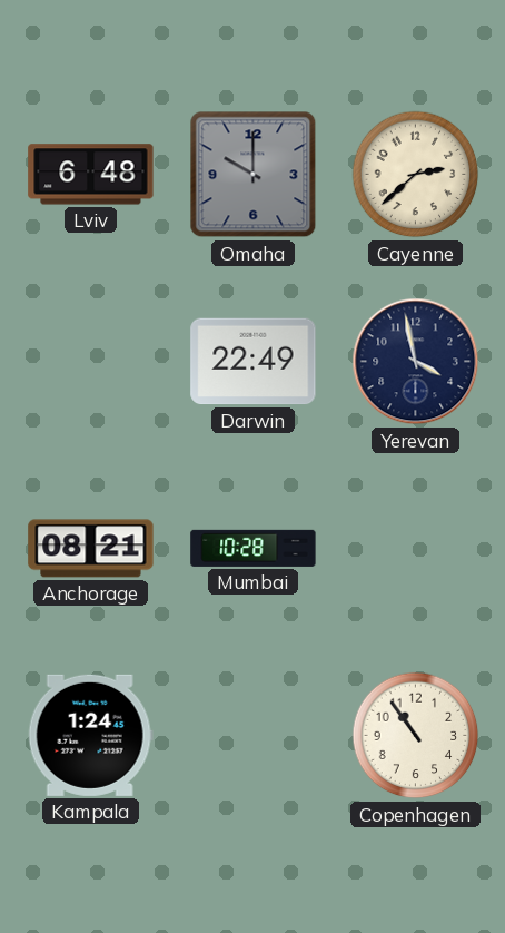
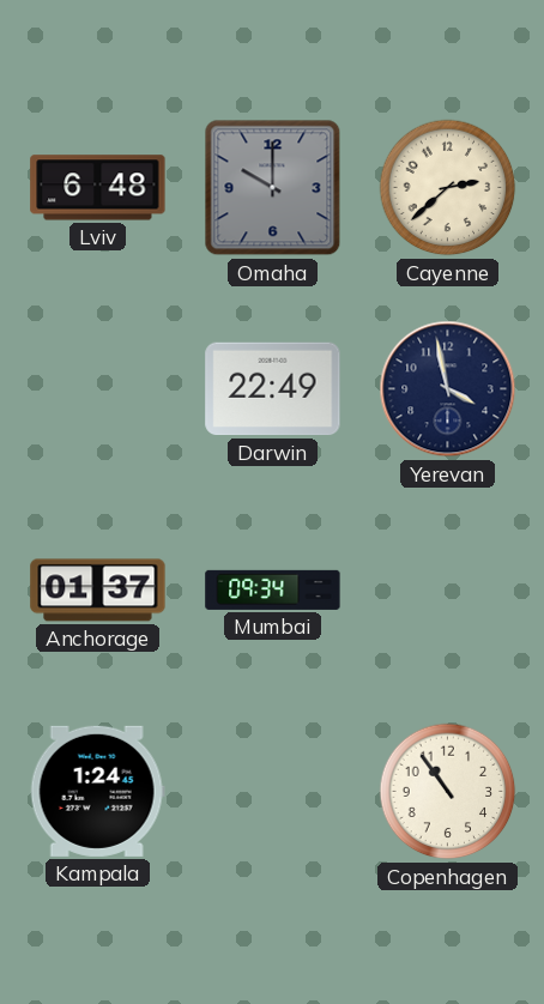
Anchorage: 08:21 -> 01:37 (98, 591)
Mumbai: 10:28 -> 09:34 (273, 589)
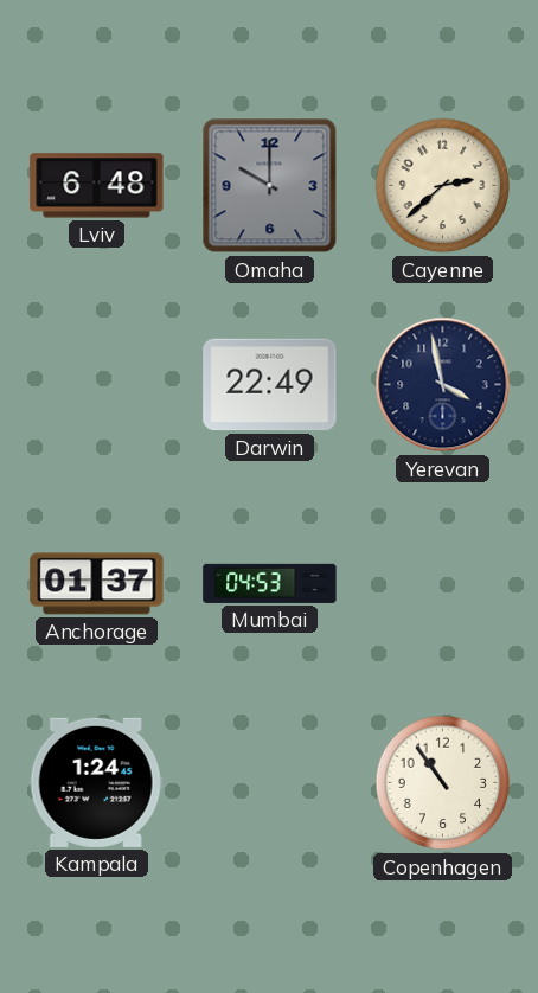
Mumbai: 09:34 -> 04:53 (270, 583)
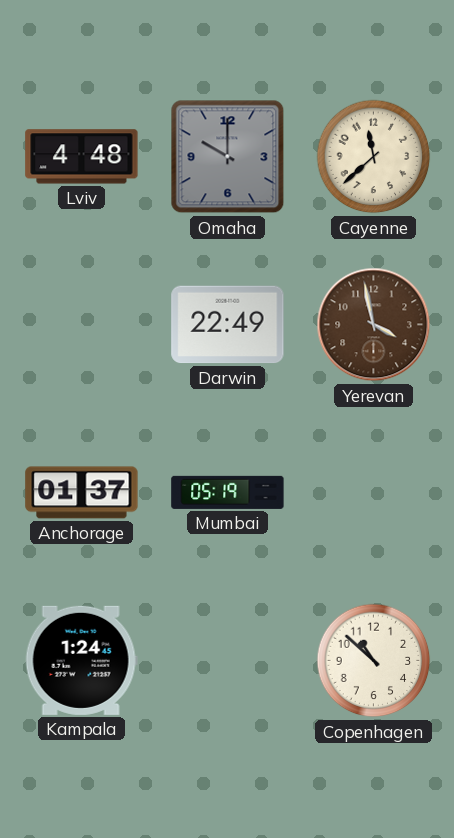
Lviv: 6:48 -> 4:48 (82, 157)
Cayenne: 2:38 -> 11:38 (374, 157)
Yerevan dial: navy -> brown (374, 325)
Mumbai: 04:53 -> 05:19 (228, 492)
Copenhagen: 10:54 -> 10:52 (374, 661)
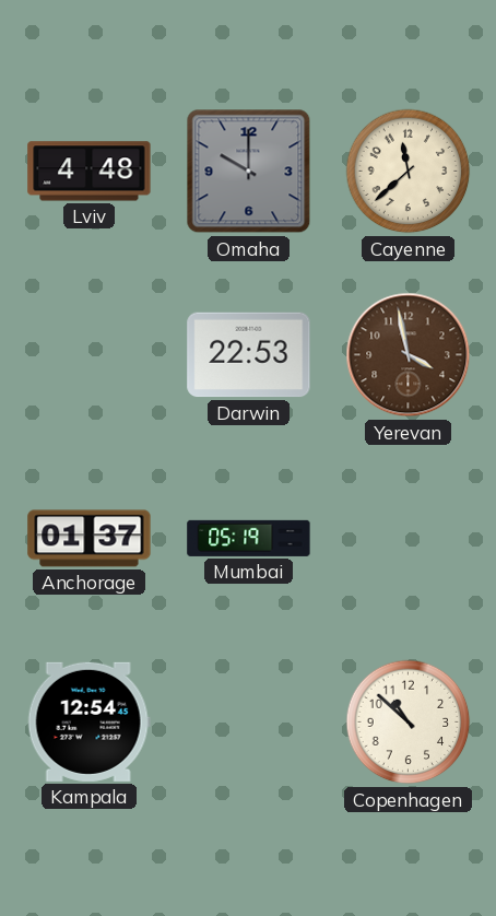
Darwin: 22:49 -> 22:53 (249, 355)
Kampala: 1:24 -> 12:54 (88, 721)
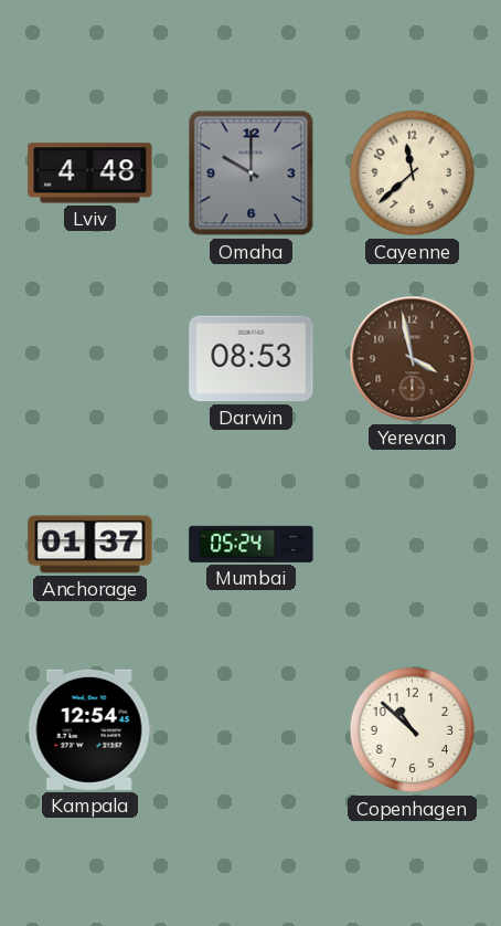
Darwin: 22:53 -> 08:53 (252, 359)
Mumbai: 05:19 -> 05:24 (252, 544)
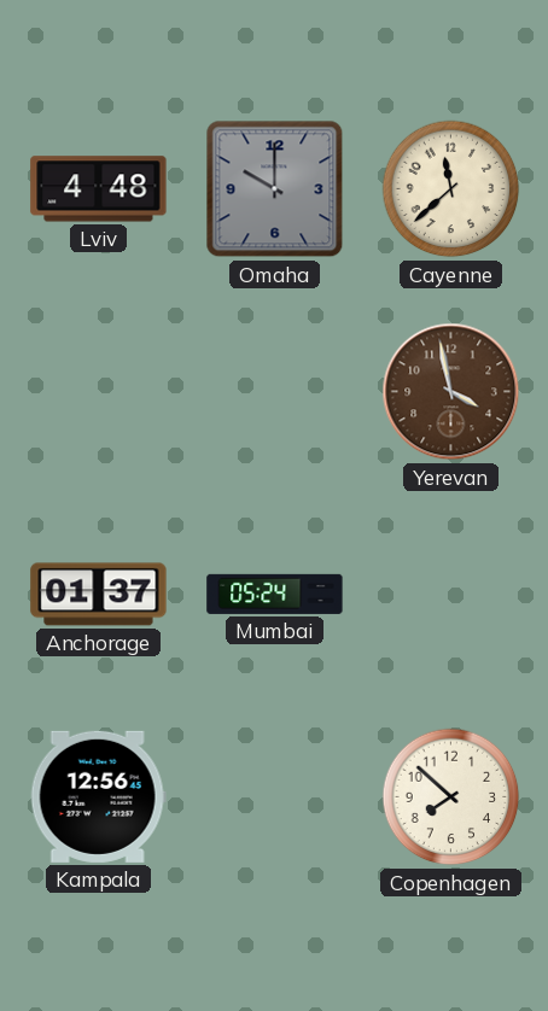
Darwin: 08:53 -> none (252, 359)
Kampala: 12:54 -> 12:56 (98, 796)
Copenhagen: 10:52 -> 7:52 (451, 797)
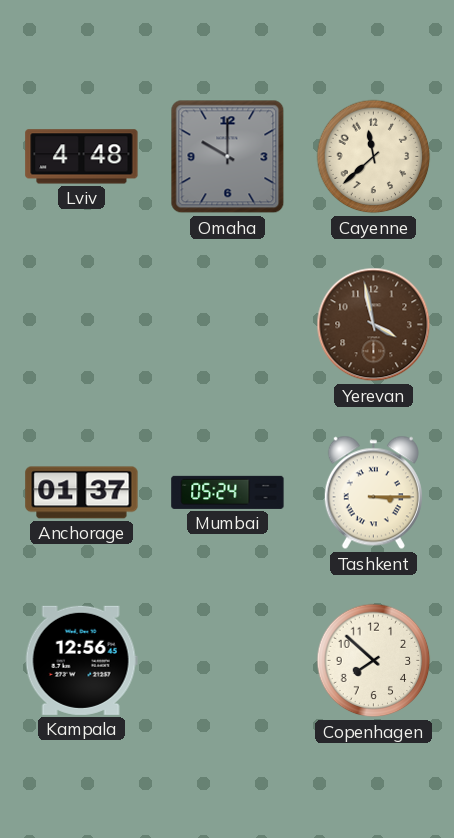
Tashkent: none -> 3:15 (373, 493)
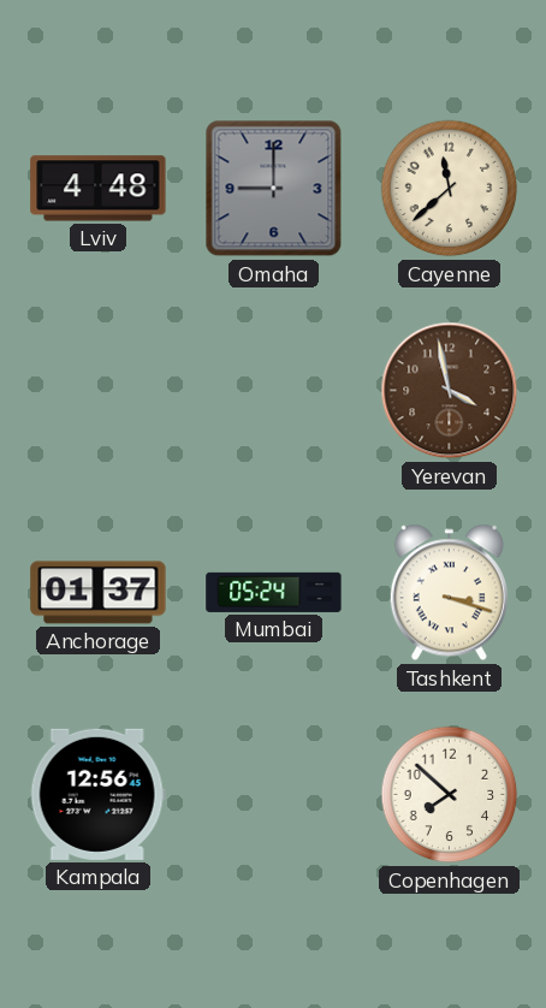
Omaha: 10:00 -> 9:00 (274, 189)
Tashkent: 3:15 -> 3:18 (449, 593)
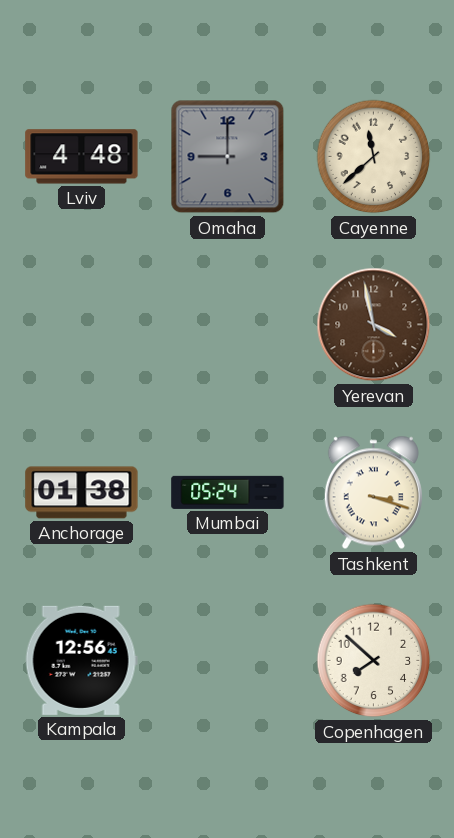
Anchorage: 01:37 -> 01:38 (82, 493)
